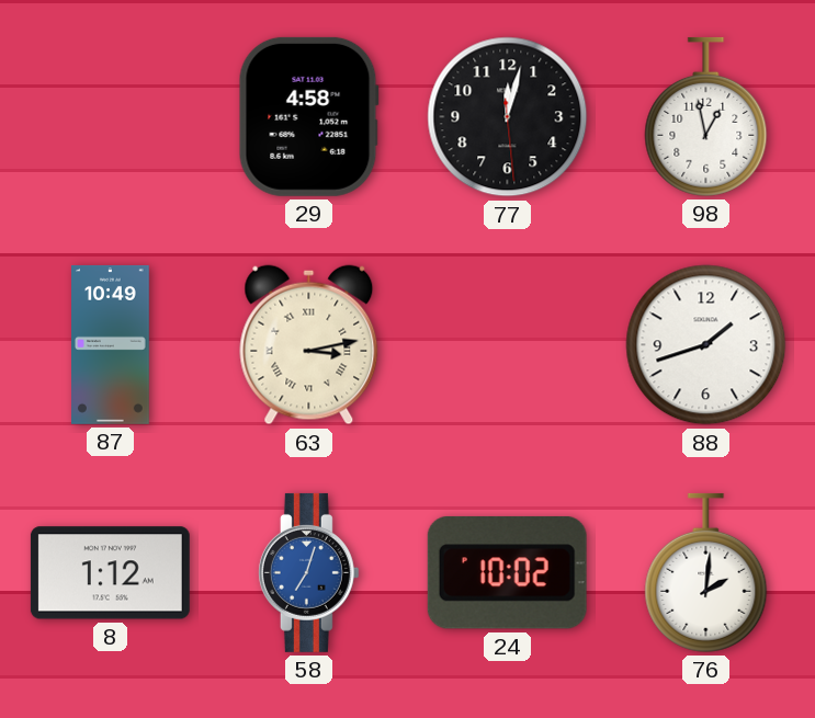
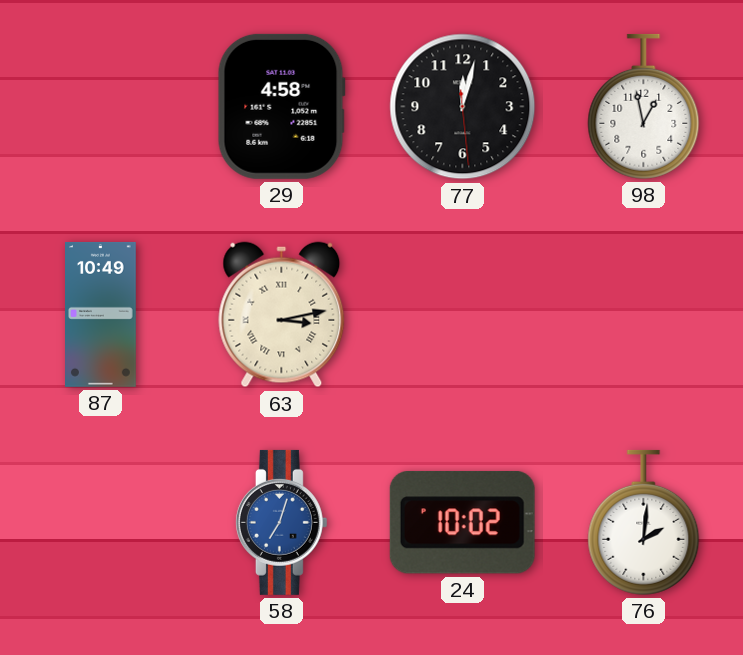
88: 1:42 -> none (706, 345)
8: 1:12 -> none (110, 573)
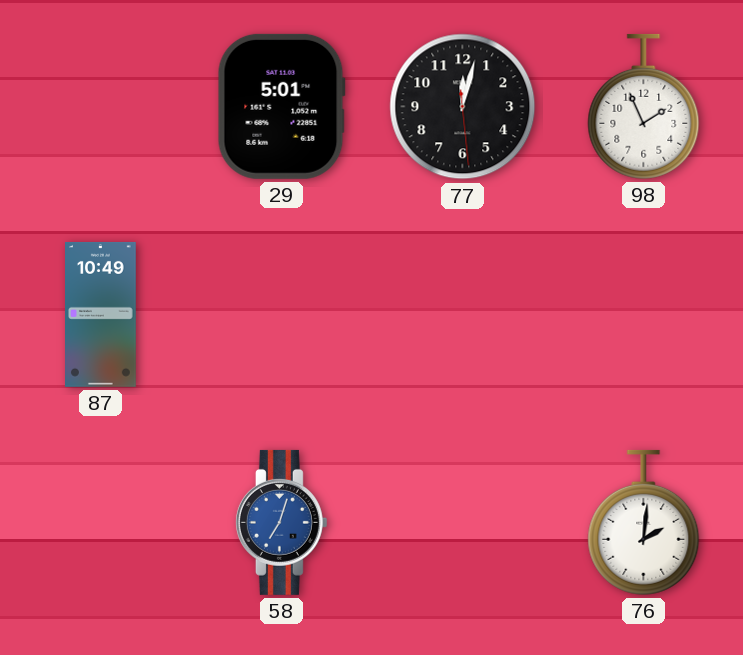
29: 4:58 -> 5:01 (281, 106)
98: 12:58 -> 1:56 (644, 106)
63: 3:13 -> none (282, 315)
24: 10:02 -> none (462, 522)
